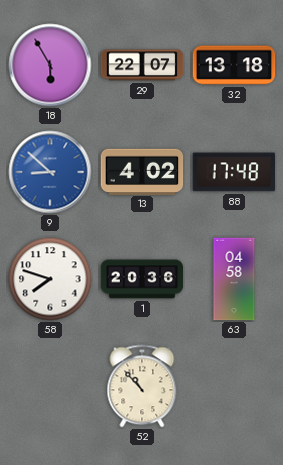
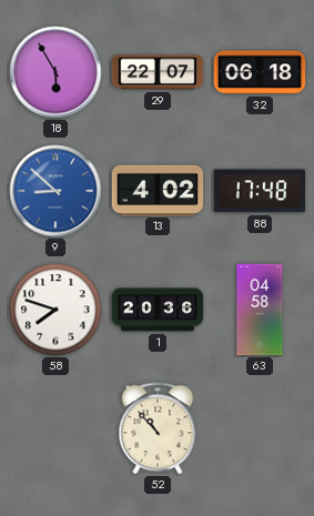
32: 13:18 -> 06:18 (260, 72)
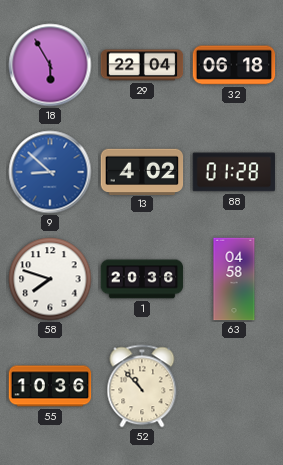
29: 22:07 -> 22:04 (142, 65)
88: 17:48 -> 01:28 (234, 172)
55: none -> 10:36 (50, 386)
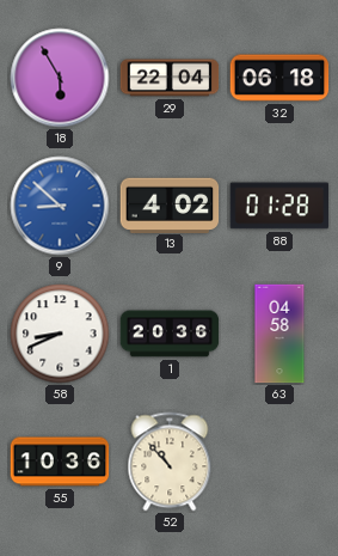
58: 7:48 -> 8:41 (60, 334)
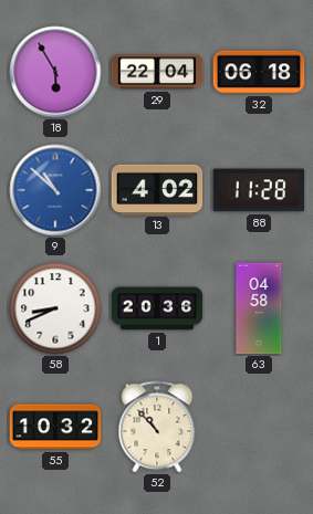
9: 8:52 -> 10:52 (55, 190)
88: 01:28 -> 11:28 (259, 190)
55: 10:36 -> 10:32 (55, 427)
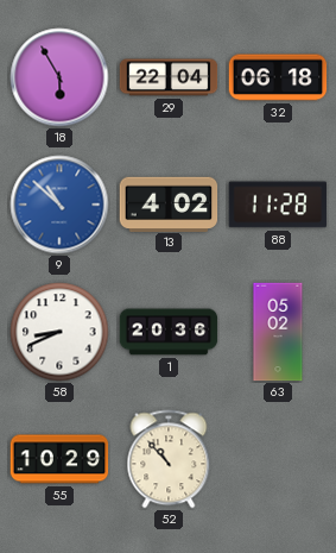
63: 04:58 -> 05:02 (278, 332)
55: 10:32 -> 10:29 (59, 459)
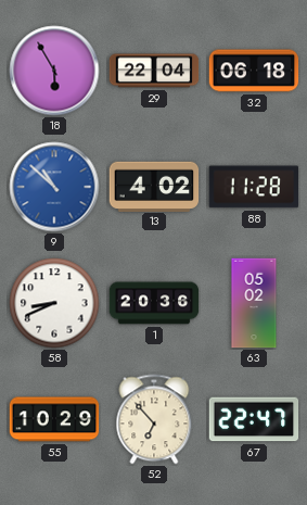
52: 10:53 -> 6:53 (154, 419)
67: none -> 22:47 (254, 419)
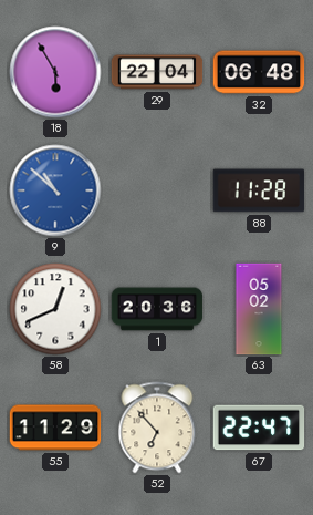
32: 06:18 -> 06:48 (259, 72)
13: 4:02 -> none (154, 186)
58: 8:41 -> 12:41 (55, 309)
55: 10:29 -> 11:29 (55, 428)
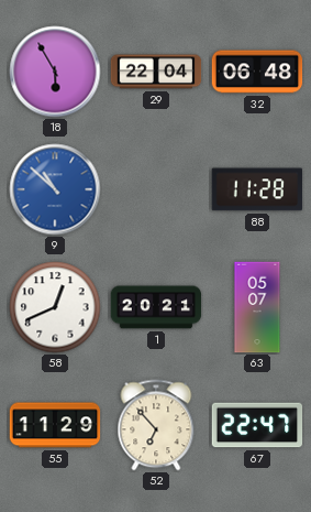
1: 20:36 -> 20:21 (156, 307)
63: 05:02 -> 05:07 (257, 307)
